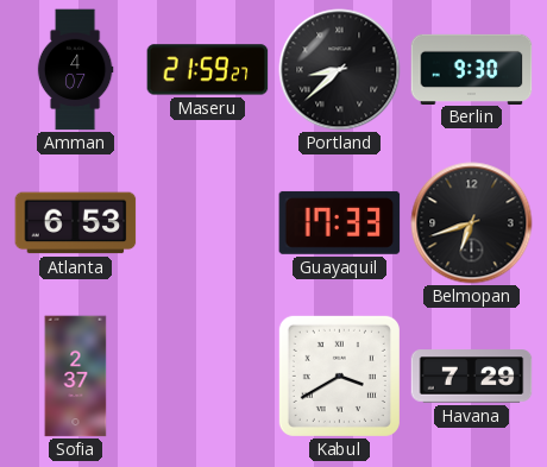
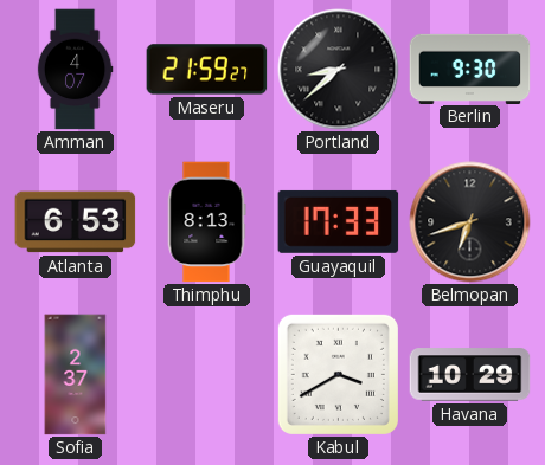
Thimphu: none -> 8:13 (206, 222)
Havana: 7:29 -> 10:29 (470, 375)
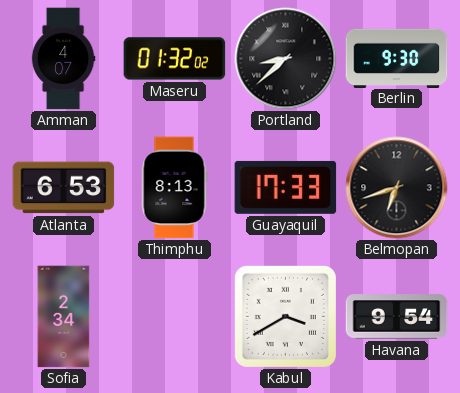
Maseru: 21:59 -> 01:32 (175, 59)
Sofia: 2:37 -> 2:34 (64, 317)
Havana: 10:29 -> 9:54 (397, 317)
